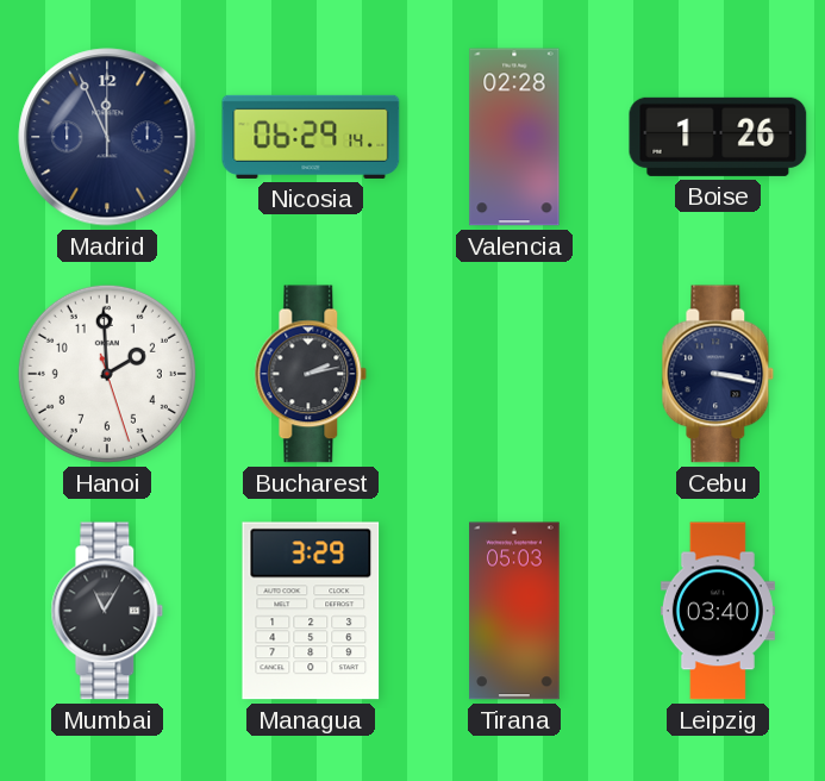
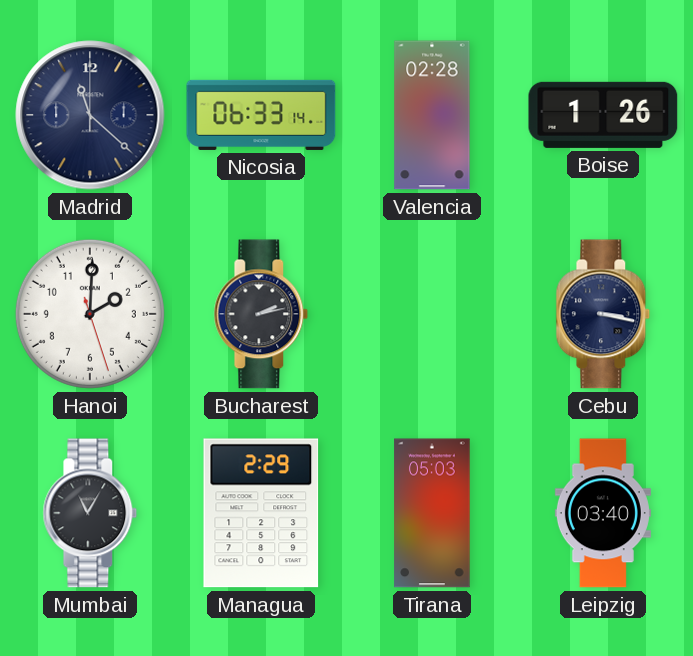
Madrid: 11:56 -> 11:22 (90, 115)
Nicosia: 06:29 -> 06:33 (261, 115)
Hanoi: 1:59 -> 2:00 (90, 314)
Managua: 3:29 -> 2:29 (261, 513)
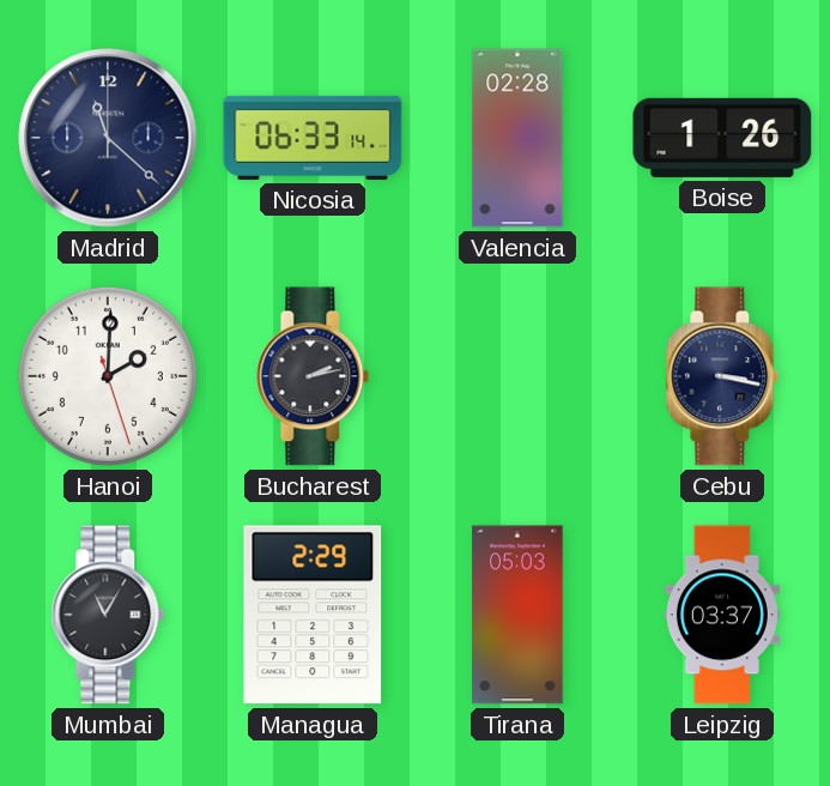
Leipzig: 03:40 -> 03:37 (722, 615)
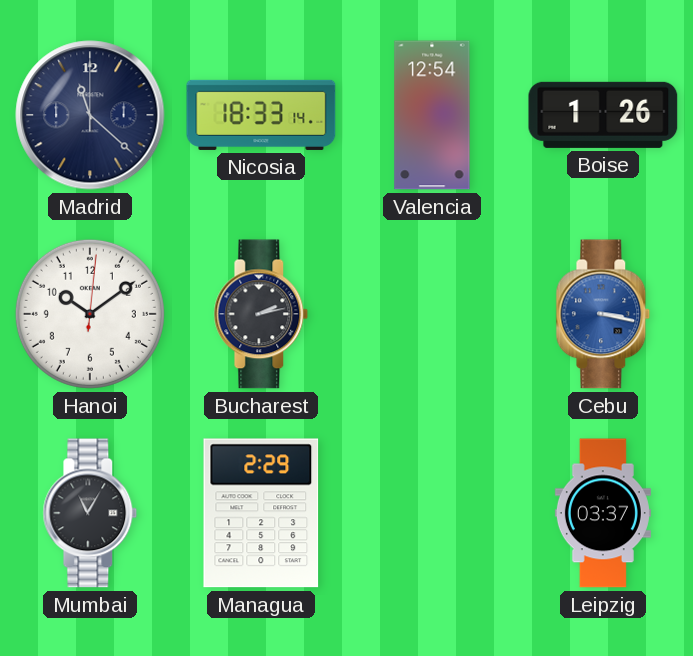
Nicosia: 06:33 -> 18:33 (261, 115)
Valencia: 02:28 -> 12:54 (432, 115)
Hanoi: 2:00 -> 10:09 (90, 314)
Cebu dial: navy -> blue (603, 314)
Tirana: 05:03 -> none (517, 615)
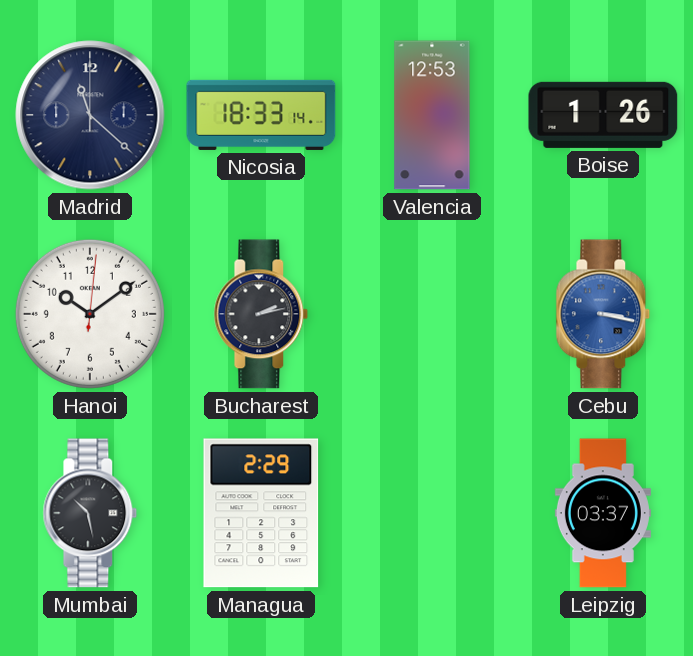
Valencia: 12:54 -> 12:53 (432, 115)
Mumbai: 11:05 -> 10:28 (90, 513)
